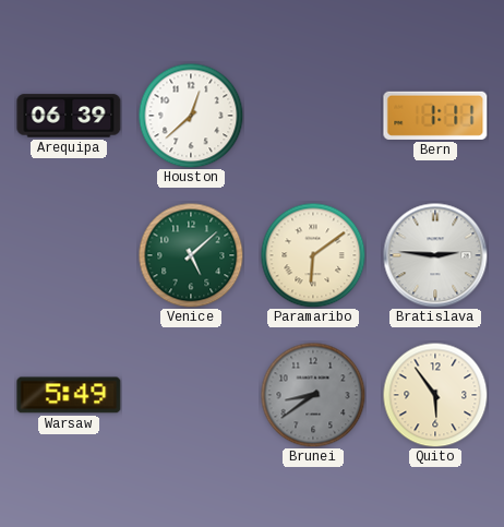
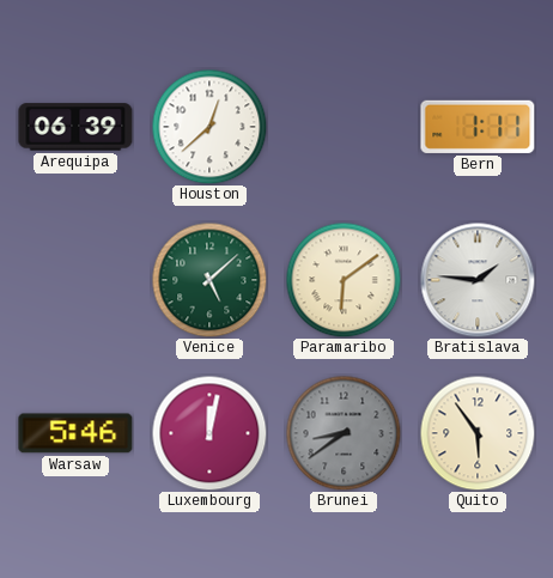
Bratislava: 2:46 -> 1:46 (478, 280)
Warsaw: 5:49 -> 5:46 (75, 433)
Luxembourg: none -> 12:02 (209, 433)
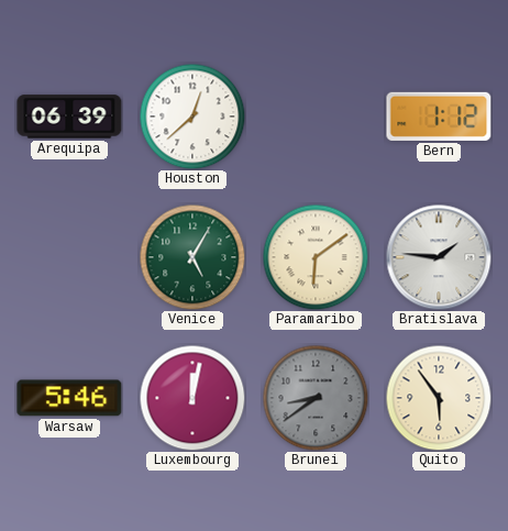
Bern: 1:11 -> 1:12 (439, 117)
Venice: 5:08 -> 5:05 (192, 257)
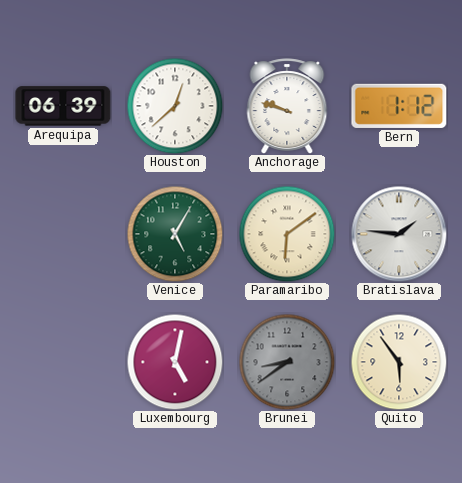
Anchorage: none -> 9:48 (287, 106)
Warsaw: 5:46 -> none (69, 398)
Luxembourg: 12:02 -> 5:02 (175, 362)
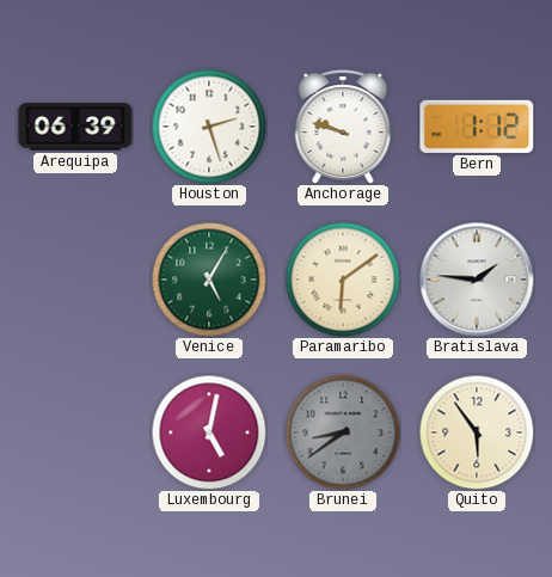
Houston: 12:38 -> 2:27 (209, 127)
